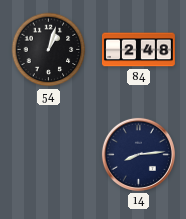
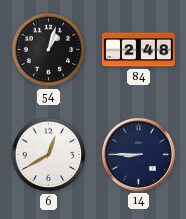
6: none -> 12:40 (49, 155)
14: 8:14 -> 8:45 (138, 154)
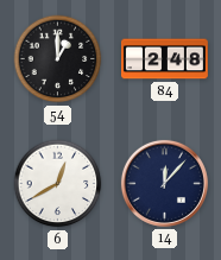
54: 1:03 -> 1:00 (58, 59)
14: 8:45 -> 12:07 (164, 183)
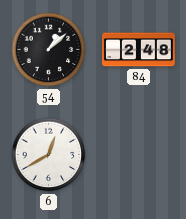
54: 1:00 -> 1:08 (49, 50)
14: 12:07 -> none (164, 183)
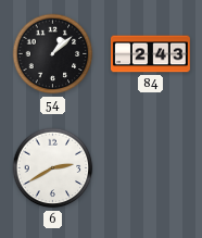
84: 2:48 -> 2:43 (151, 54)
6: 12:40 -> 2:40 (53, 168)
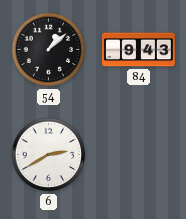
84: 2:43 -> 9:43 (139, 50)
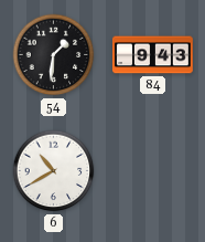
54: 1:08 -> 1:31 (54, 55)
6: 2:40 -> 10:40 (54, 171)
